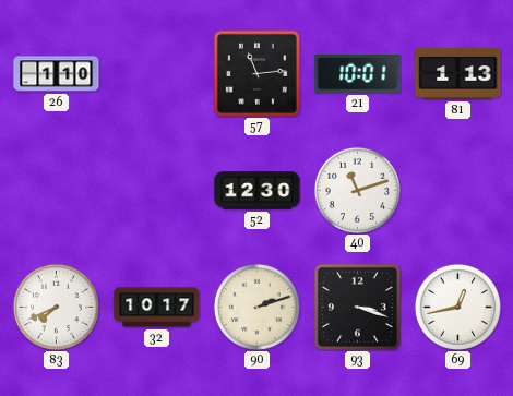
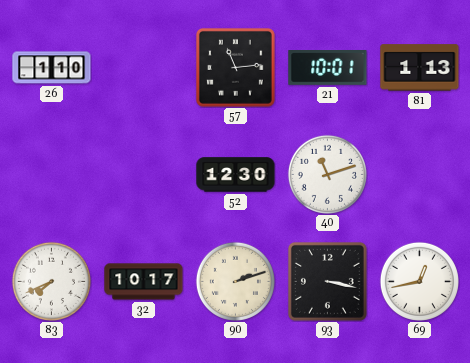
93: 3:18 -> 3:17 (327, 281)
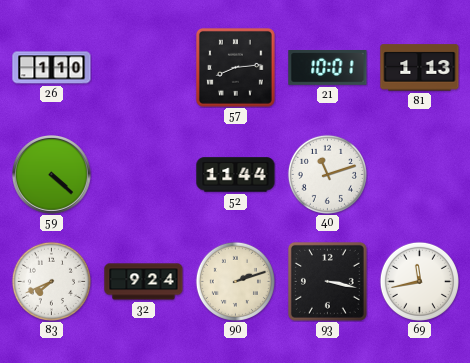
57: 11:14 -> 8:14 (235, 67)
59: none -> 4:22 (52, 175)
52: 12:30 -> 11:44 (236, 175)
32: 10:17 -> 9:24 (144, 282)
69: 12:43 -> 11:43 (419, 281)
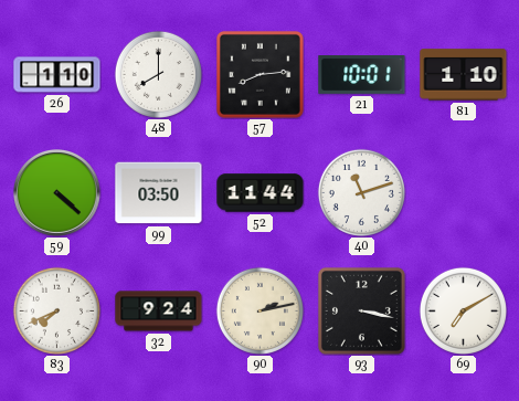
48: none -> 8:00 (158, 74)
81: 1:13 -> 1:10 (464, 75)
99: none -> 03:50 (159, 193)
90: 2:12 -> 2:13 (259, 310)
69: 11:43 -> 7:10 (463, 310)
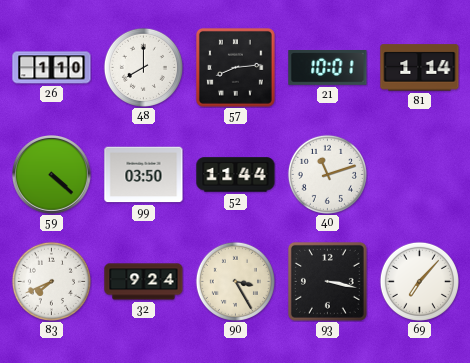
81: 1:10 -> 1:14 (420, 68)
90: 2:13 -> 3:25 (235, 281)
69: 7:10 -> 7:07 (419, 281)
